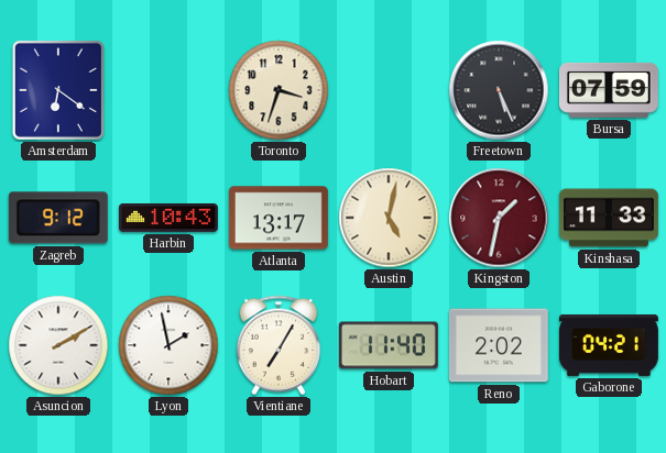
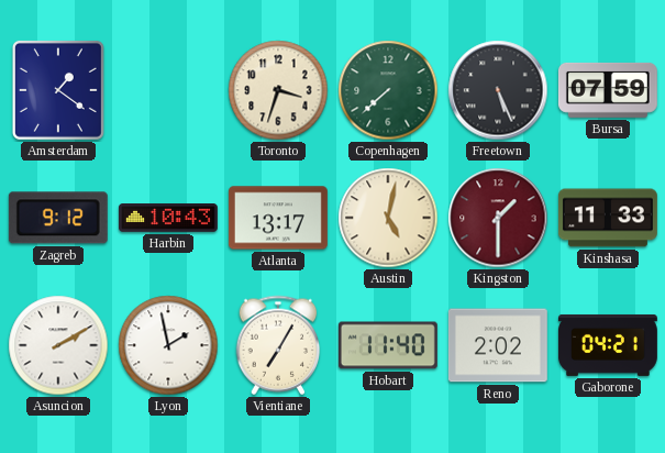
Amsterdam: 6:21 -> 1:21 (58, 90)
Copenhagen: none -> 7:38 (388, 90)
Kingston: 1:32 -> 1:30 (498, 218)
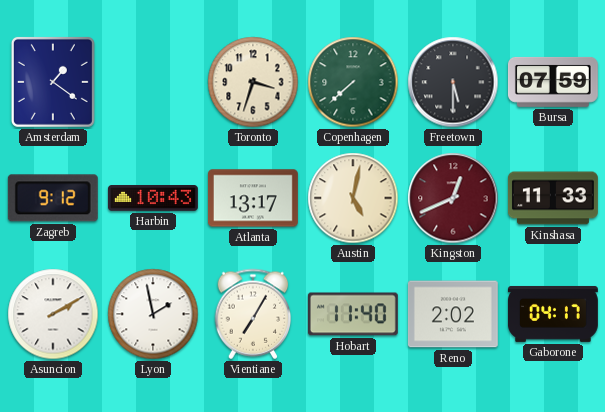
Freetown: 5:26 -> 5:30 (453, 82)
Kingston: 1:30 -> 12:41 (453, 198)
Gaborone: 04:21 -> 04:17 (553, 314)
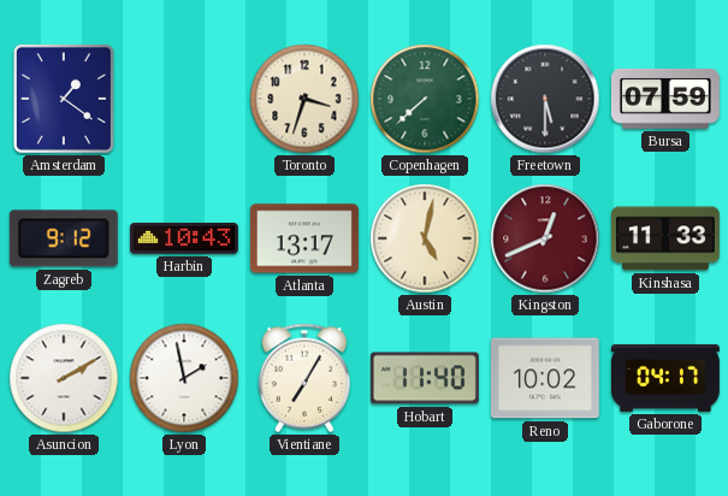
Reno: 2:02 -> 10:02 (545, 378)
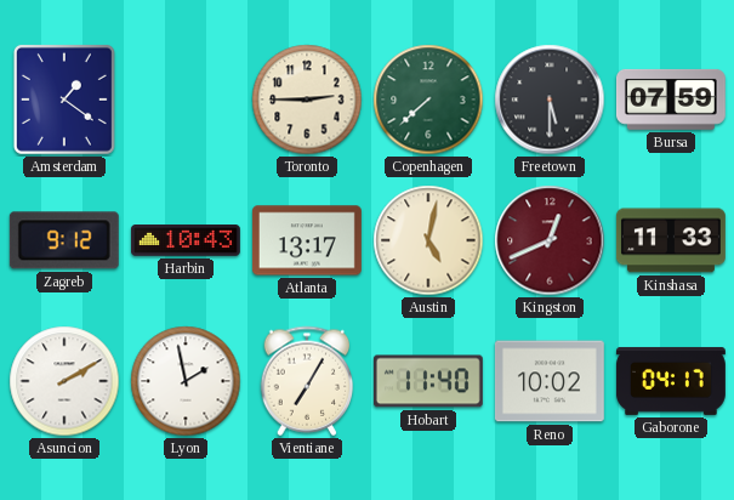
Toronto: 3:33 -> 2:45 (307, 100)
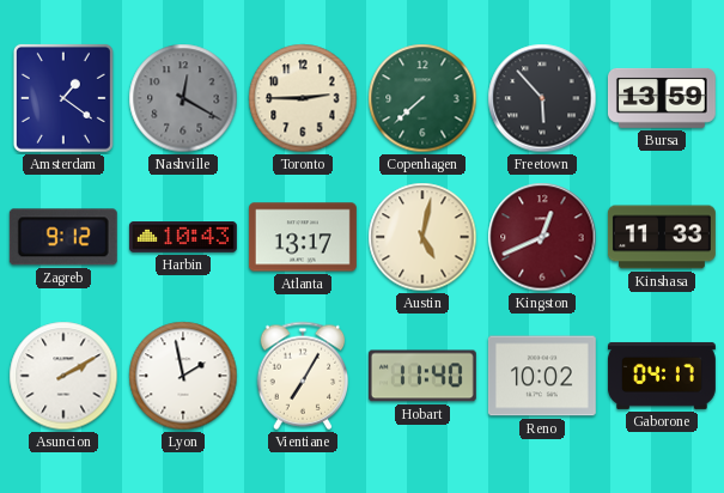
Nashville: none -> 12:20 (183, 98)
Freetown: 5:30 -> 5:53 (542, 98)
Bursa: 07:59 -> 13:59 (662, 98)
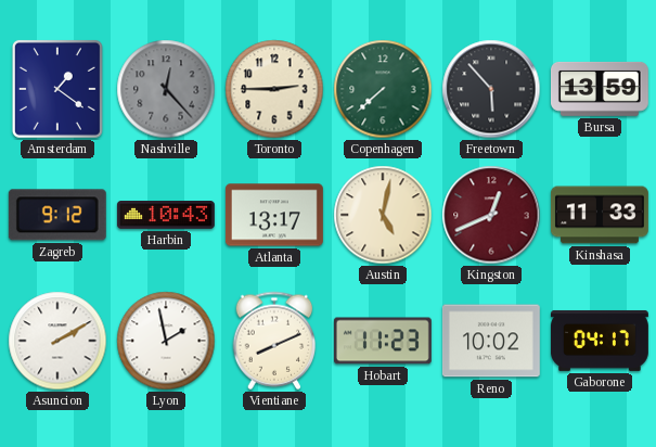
Nashville: 12:20 -> 12:23 (166, 89)
Vientiane: 7:05 -> 8:11 (274, 341)
Hobart: 11:40 -> 11:23 (383, 341)
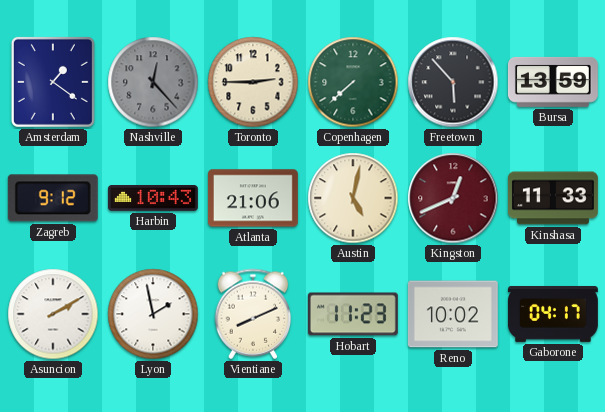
Atlanta: 13:17 -> 21:06 (253, 198)
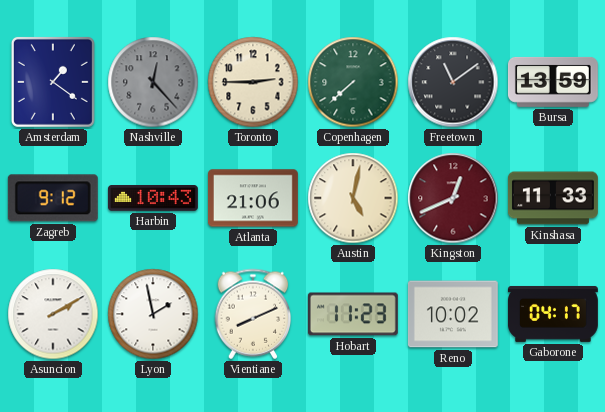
Freetown: 5:53 -> 11:09 (453, 82)
